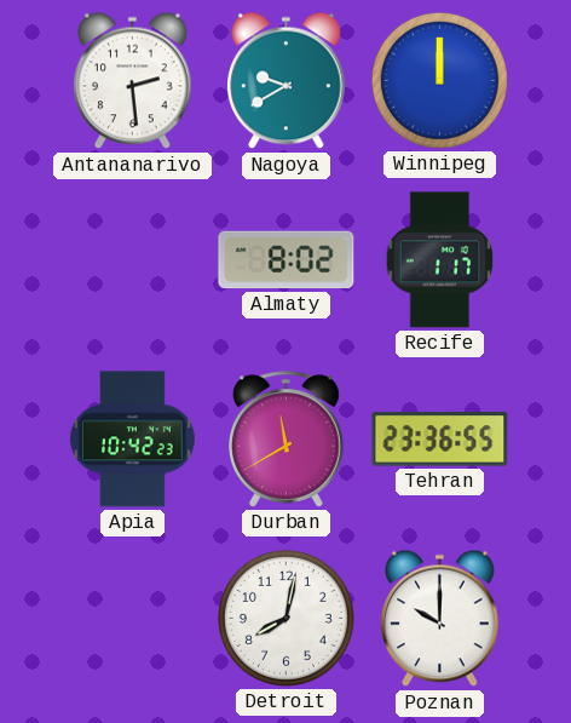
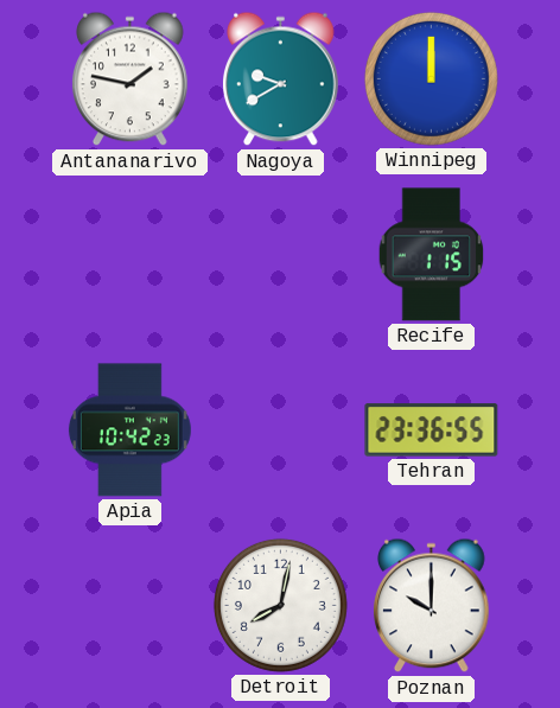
Antananarivo: 2:29 -> 1:47 (131, 79)
Almaty: 8:02 -> none (287, 260)
Recife: 1:17 -> 1:15 (432, 255)
Durban: 11:40 -> none (287, 440)
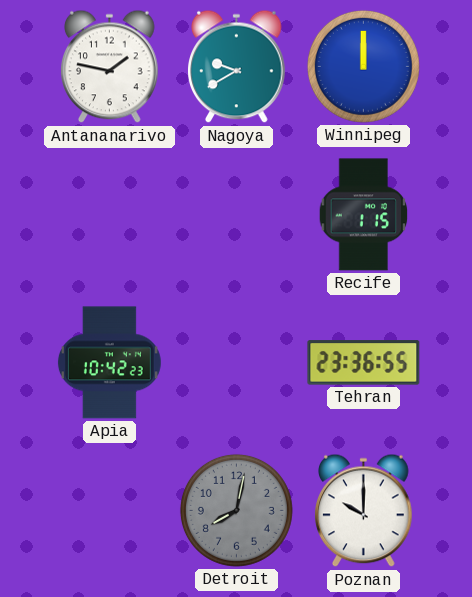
Detroit dial: white -> grey (236, 510)
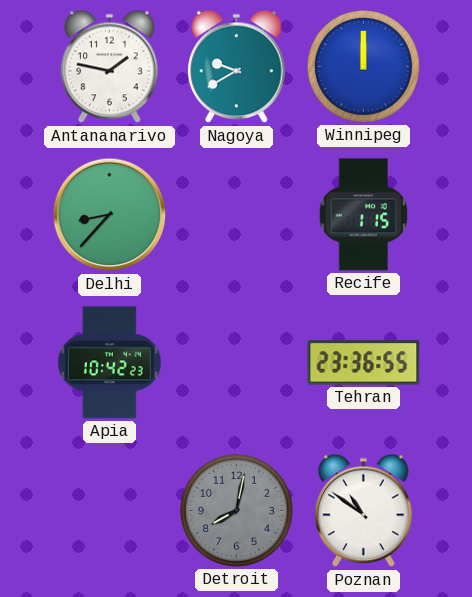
Delhi: none -> 8:37 (110, 215)
Poznan: 10:00 -> 10:51 (364, 511)
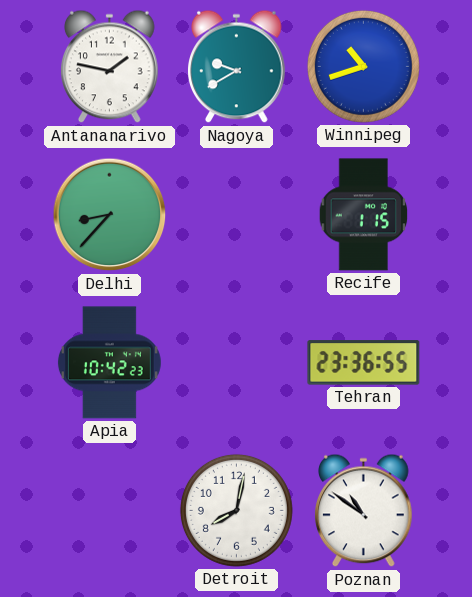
Winnipeg: 12:00 -> 10:42 (363, 66)
Detroit dial: grey -> white (236, 510)
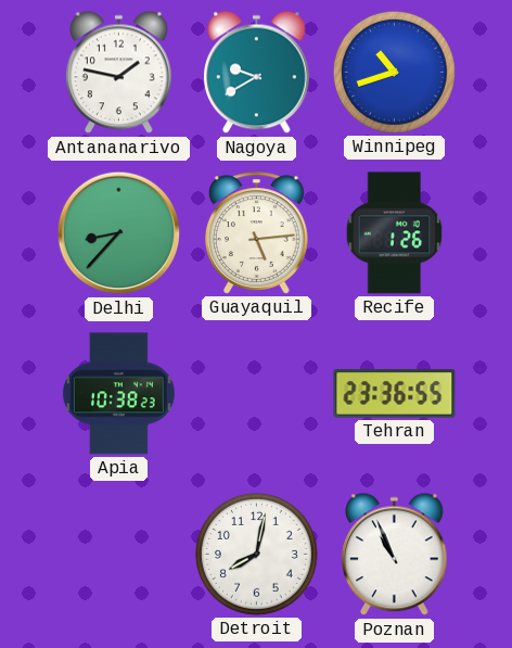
Guayaquil: none -> 5:14 (257, 233)
Recife: 1:15 -> 1:26 (395, 233)
Apia: 10:42 -> 10:38 (118, 394)
Poznan: 10:51 -> 10:56 (395, 555)
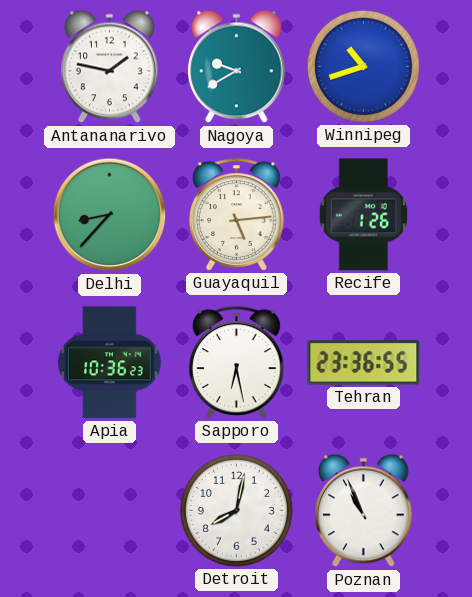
Apia: 10:38 -> 10:36 (109, 363)
Sapporo: none -> 6:28 (237, 363)
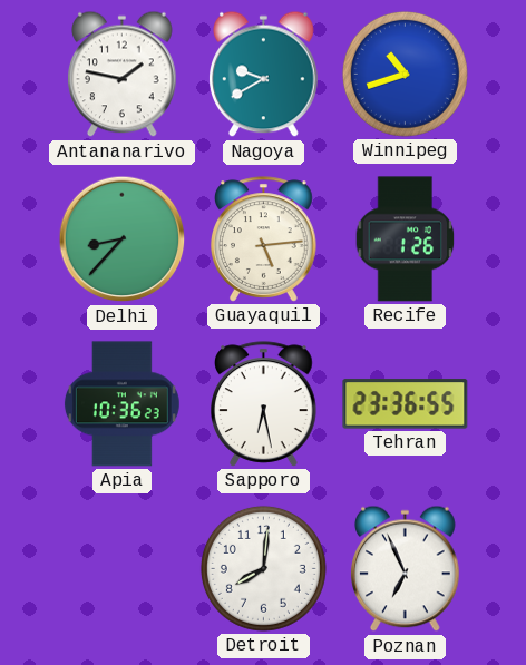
Detroit: 8:02 -> 8:01 (263, 568)
Poznan: 10:56 -> 6:56 (406, 569)
